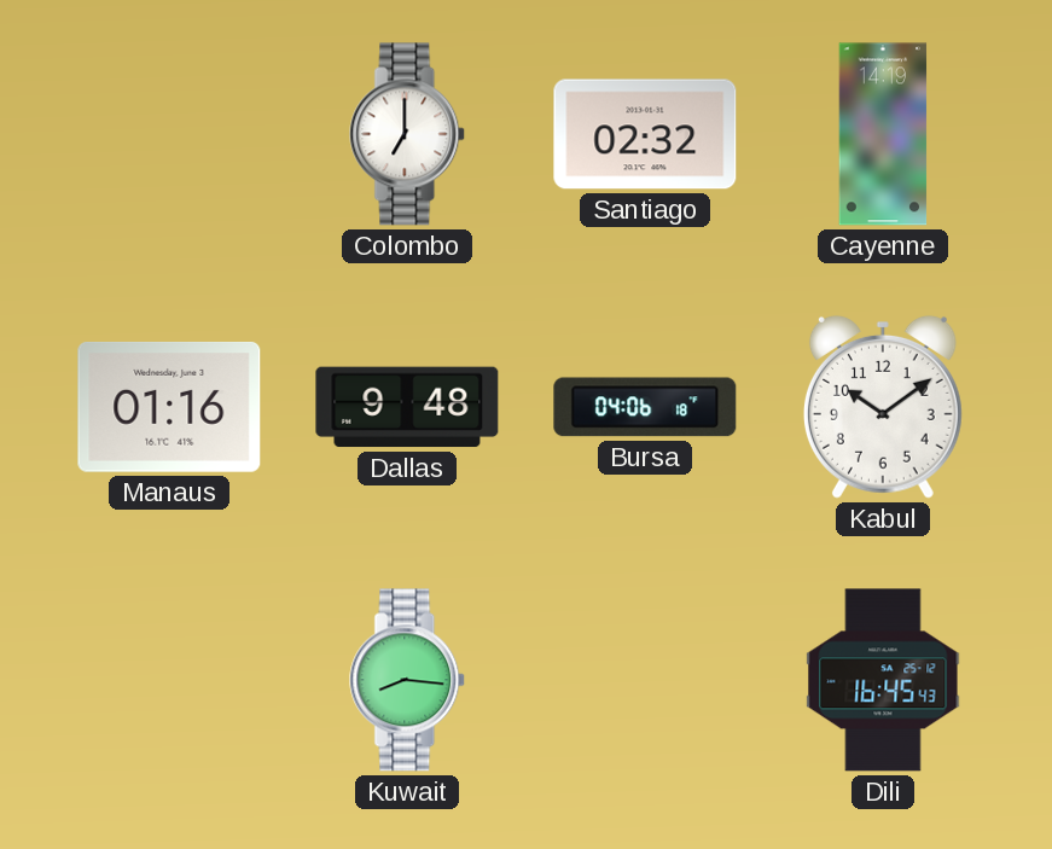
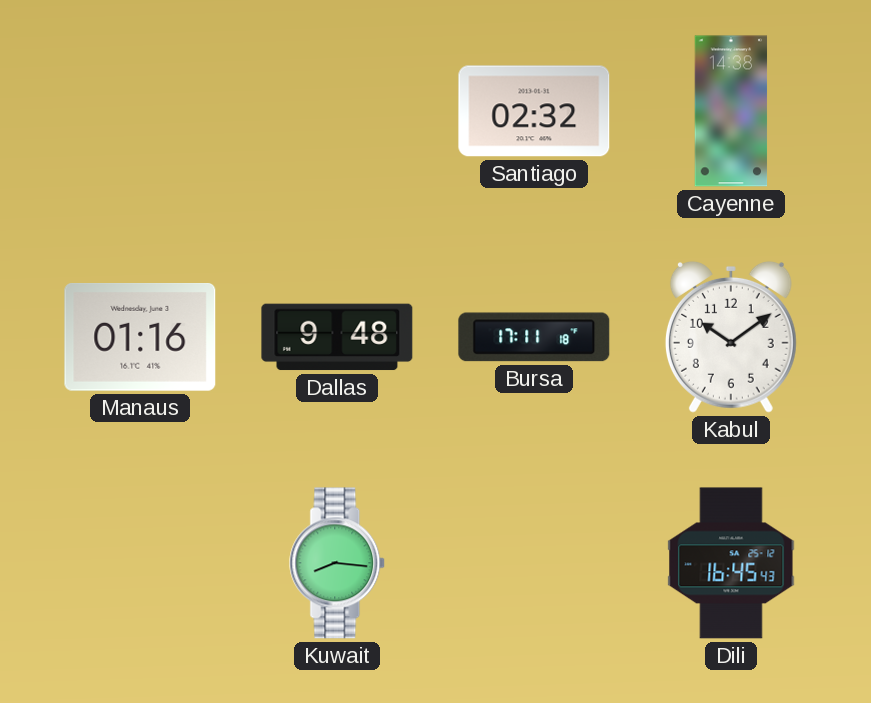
Colombo: 7:00 -> none (408, 134)
Cayenne: 14:19 -> 14:38 (731, 111)
Bursa: 04:06 -> 17:11 (534, 337)
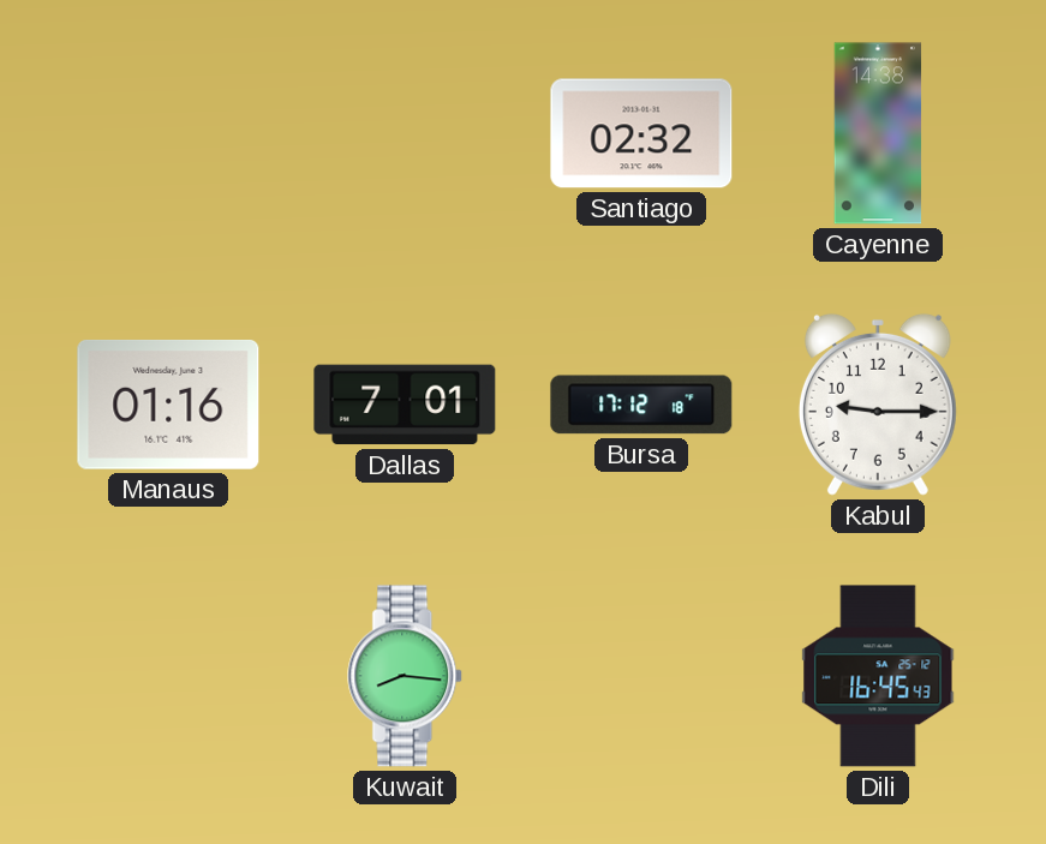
Dallas: 9:48 -> 7:01 (405, 405)
Bursa: 17:11 -> 17:12 (641, 405)
Kabul: 10:09 -> 9:15 (878, 405)
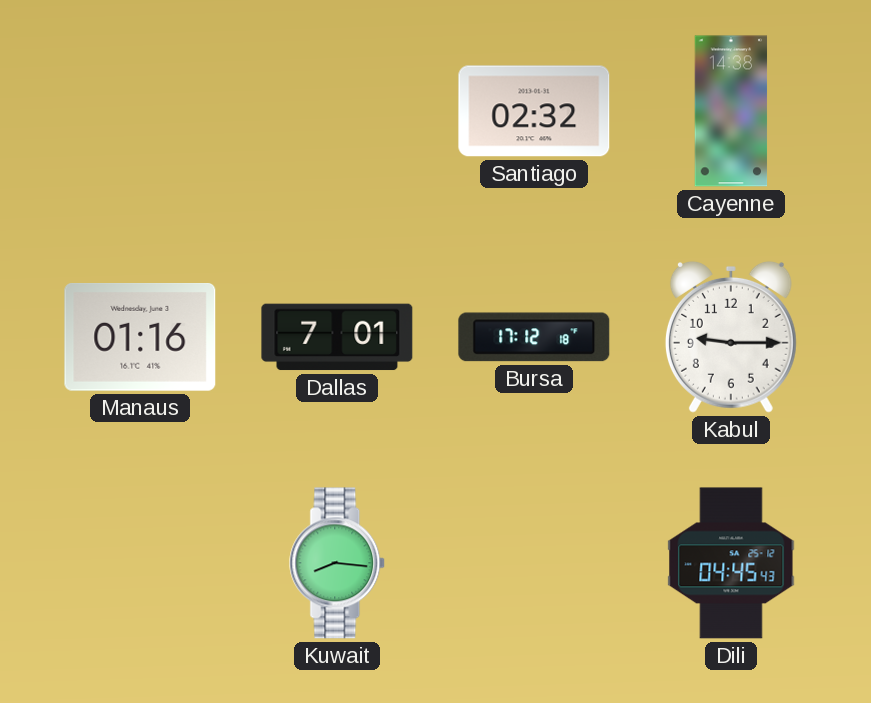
Dili: 16:45 -> 04:45 (731, 563)
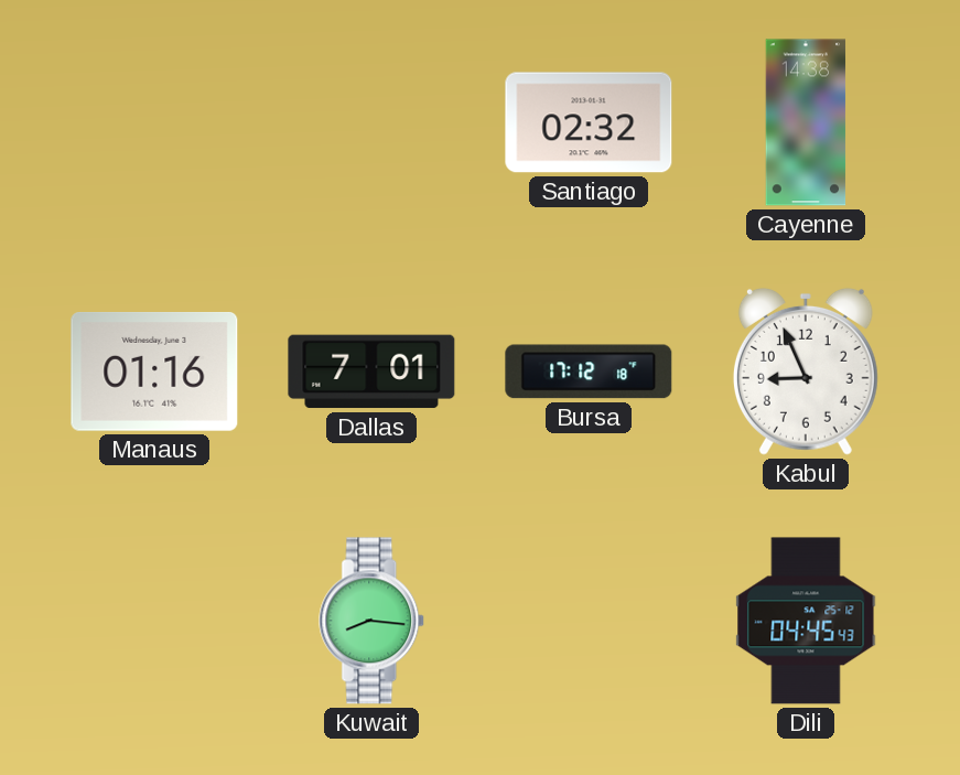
Kabul: 9:15 -> 8:56 (806, 372)
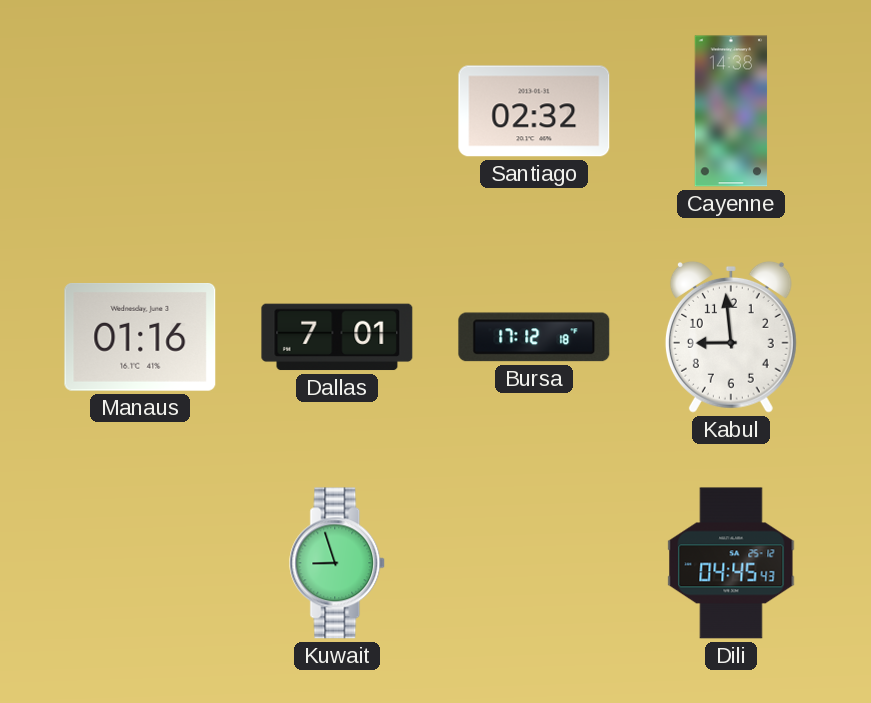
Kabul: 8:56 -> 8:59 (731, 337)
Kuwait: 8:16 -> 8:57 (338, 563)
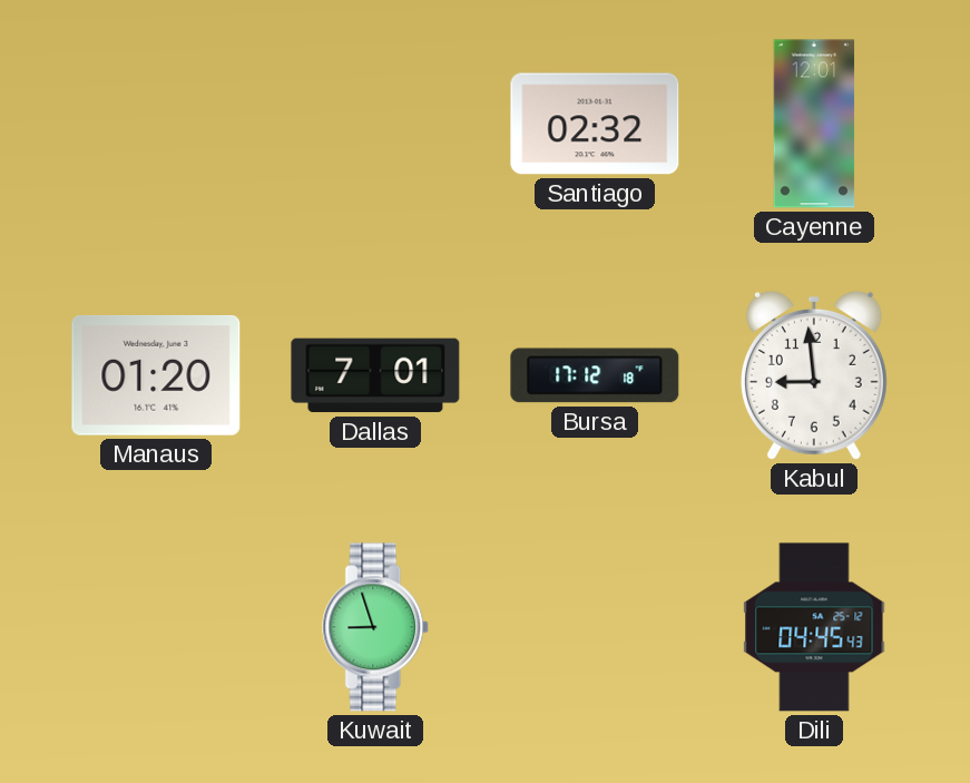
Cayenne: 14:38 -> 12:01 (814, 124)
Manaus: 01:16 -> 01:20 (156, 376)
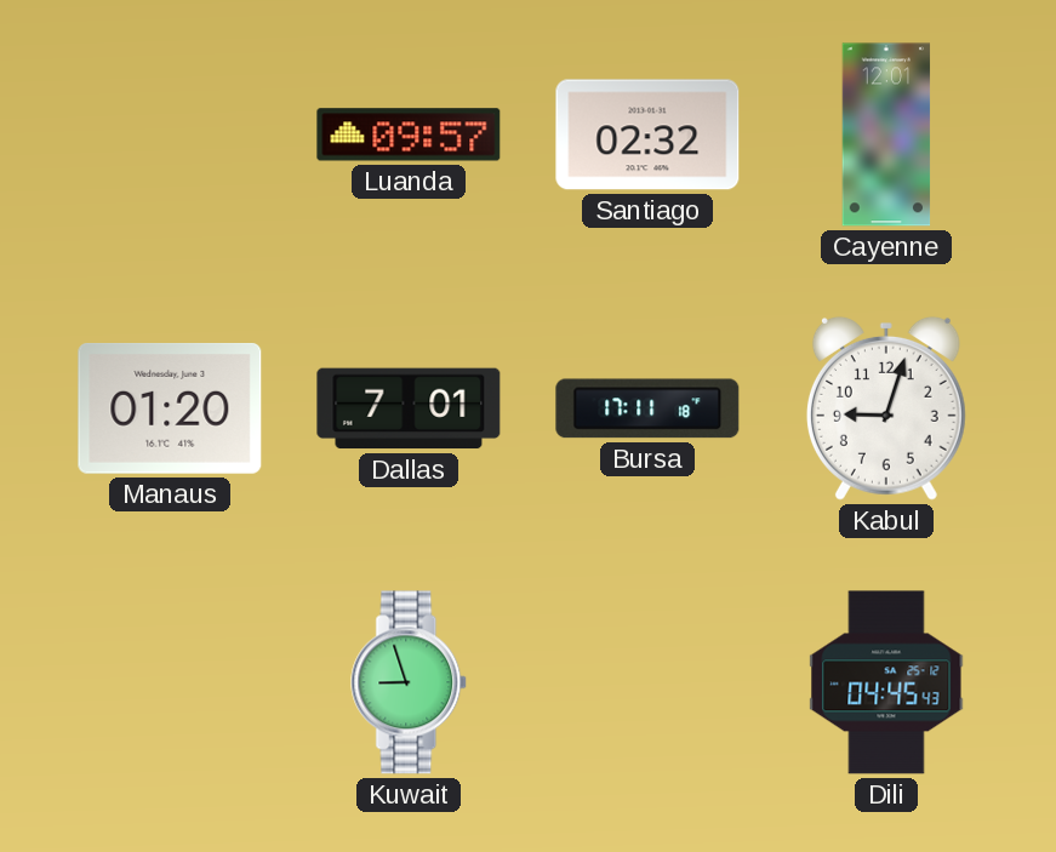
Luanda: none -> 09:57 (409, 135)
Bursa: 17:12 -> 17:11 (647, 408)
Kabul: 8:59 -> 9:03 (886, 408)
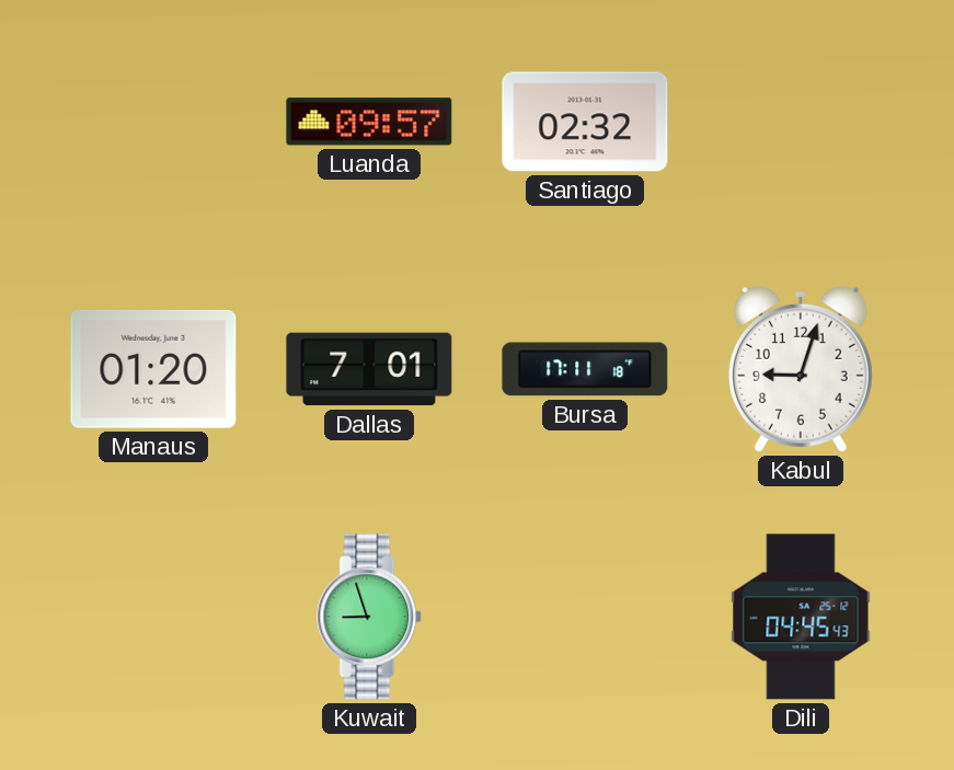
Cayenne: 12:01 -> none (886, 135)
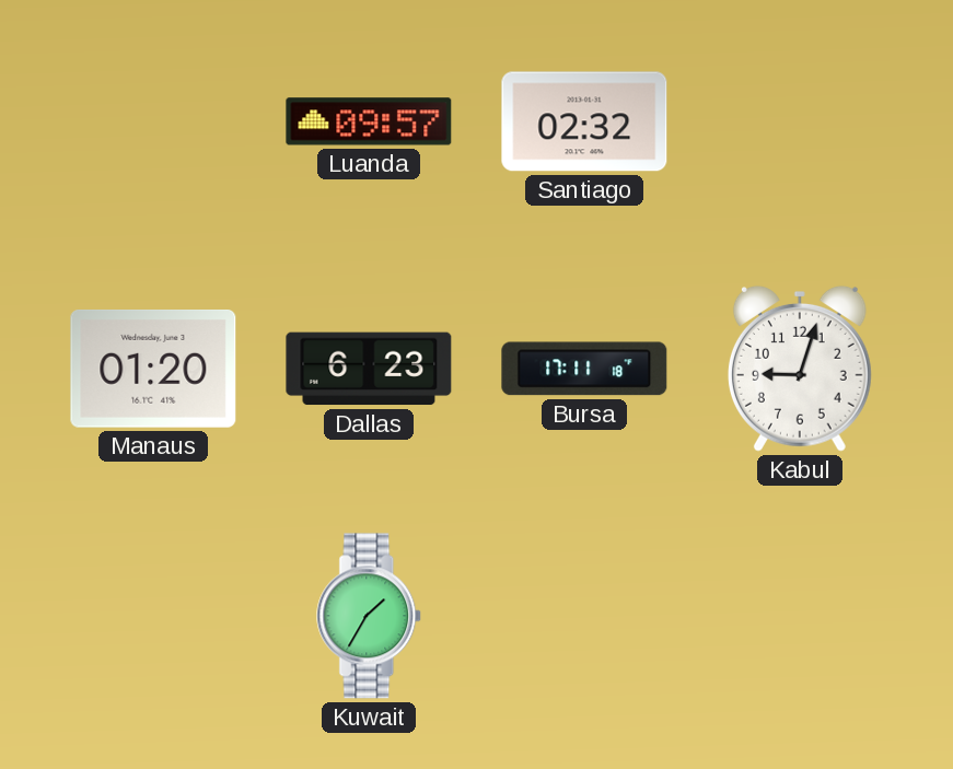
Dallas: 7:01 -> 6:23 (369, 369)
Kuwait: 8:57 -> 1:35 (370, 616)
Dili: 04:45 -> none (801, 617)
